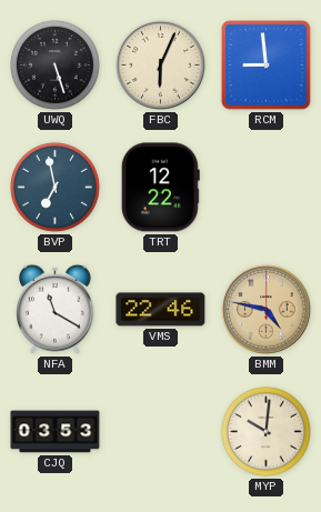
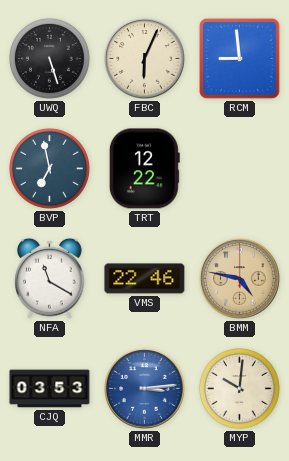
MMR: none -> 3:14 (145, 389)
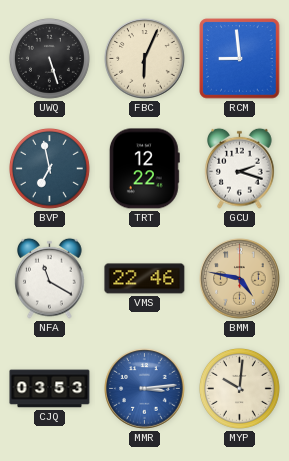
GCU: none -> 2:18 (240, 168)
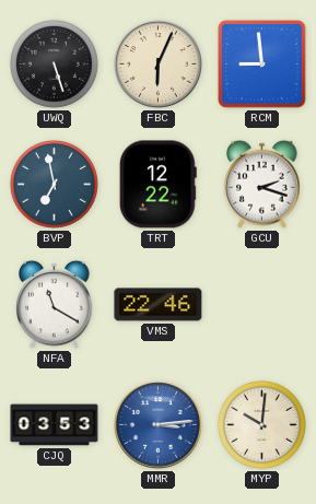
BMM: 4:47 -> none (240, 279)
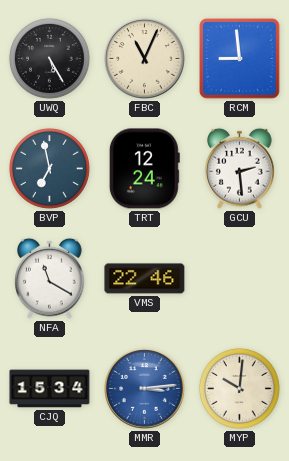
UWQ: 5:27 -> 5:25 (49, 58)
FBC: 6:04 -> 11:04 (145, 59)
TRT: 12:22 -> 12:24 (144, 169)
GCU: 2:18 -> 2:29 (240, 168)
CJQ: 03:53 -> 15:34 (50, 389)
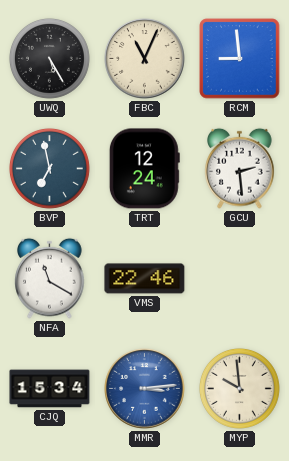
MYP: 10:01 -> 9:59 (239, 388)
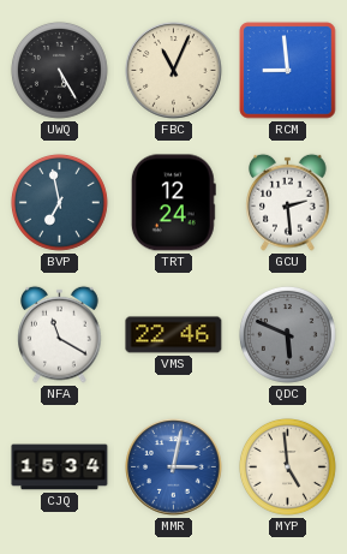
QDC: none -> 5:49 (287, 334)
MMR: 3:14 -> 3:02 (174, 467)
MYP: 9:59 -> 4:59 (287, 466)
